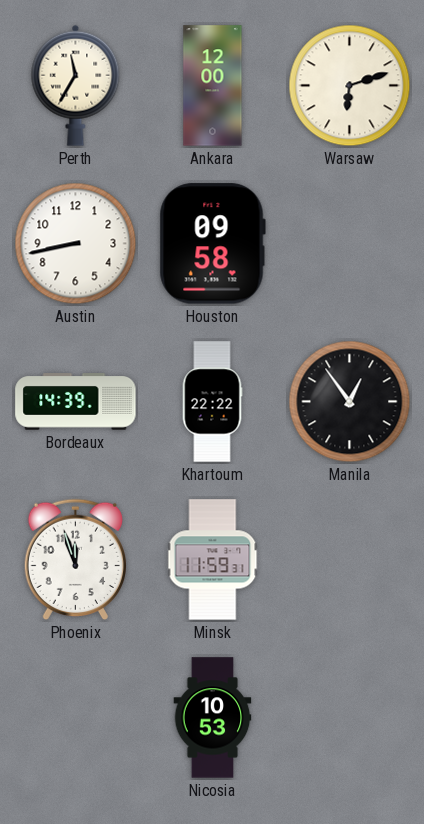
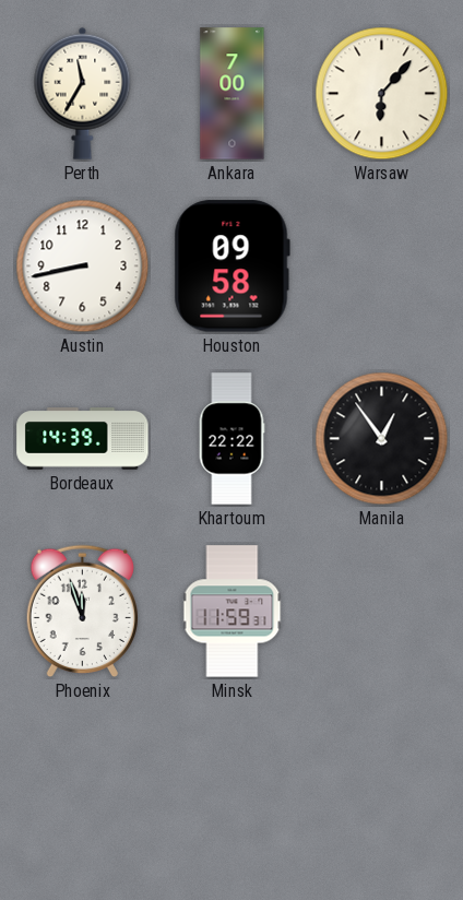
Ankara: 12:00 -> 7:00 (233, 94)
Warsaw: 6:12 -> 6:07 (382, 94)
Nicosia: 10:53 -> none (213, 718)
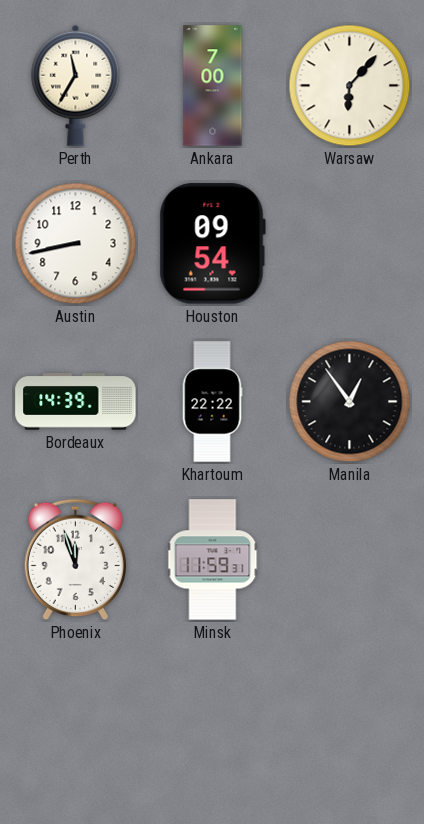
Houston: 09:58 -> 09:54 (212, 244)
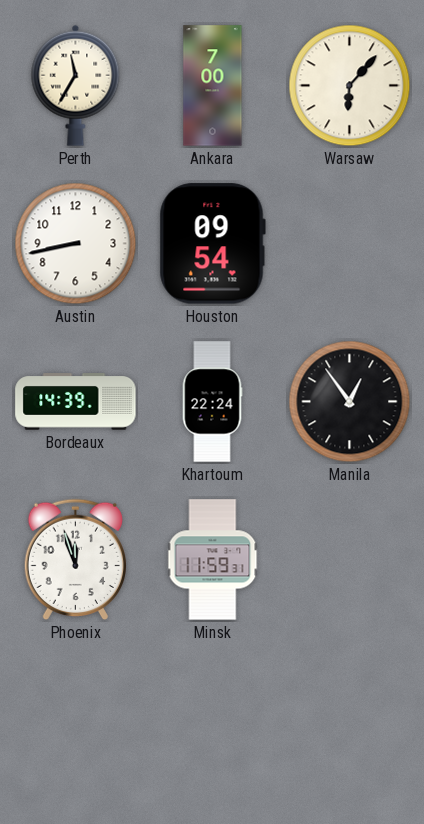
Khartoum: 22:22 -> 22:24 (212, 402)
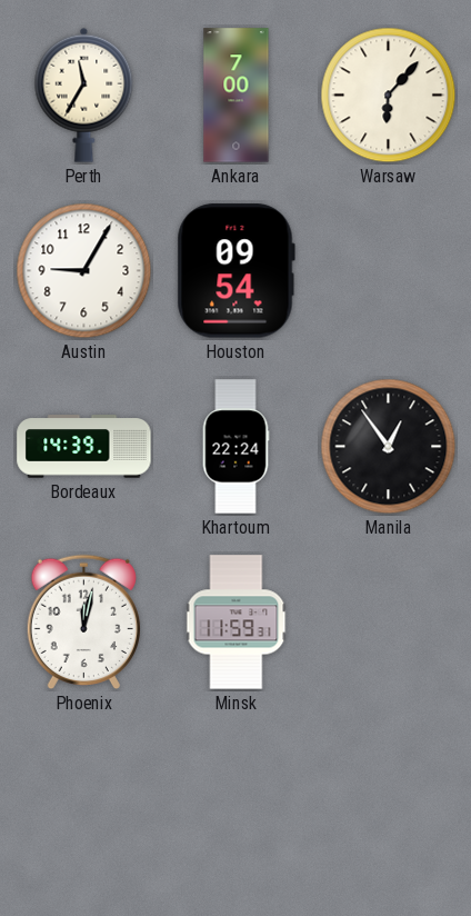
Austin: 8:43 -> 9:05 (84, 271)
Phoenix: 11:57 -> 12:02 (83, 623)
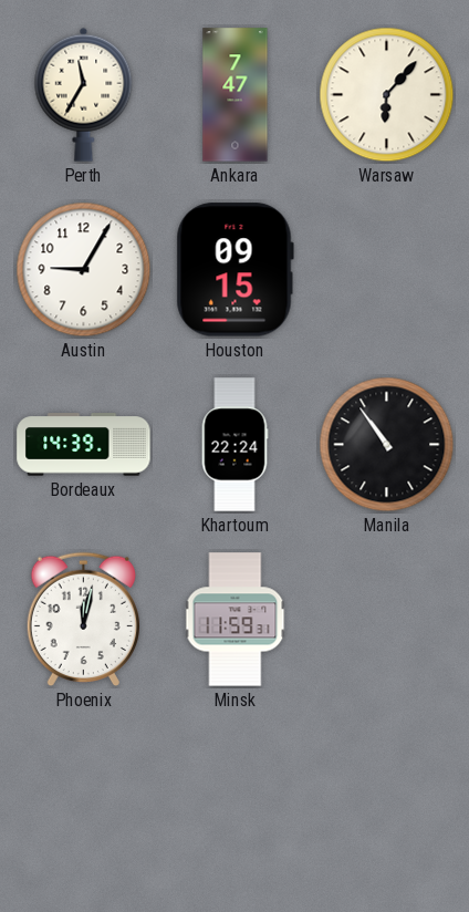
Ankara: 7:00 -> 7:47 (236, 95)
Houston: 09:54 -> 09:15 (234, 270)
Manila: 12:54 -> 10:54 (387, 445)
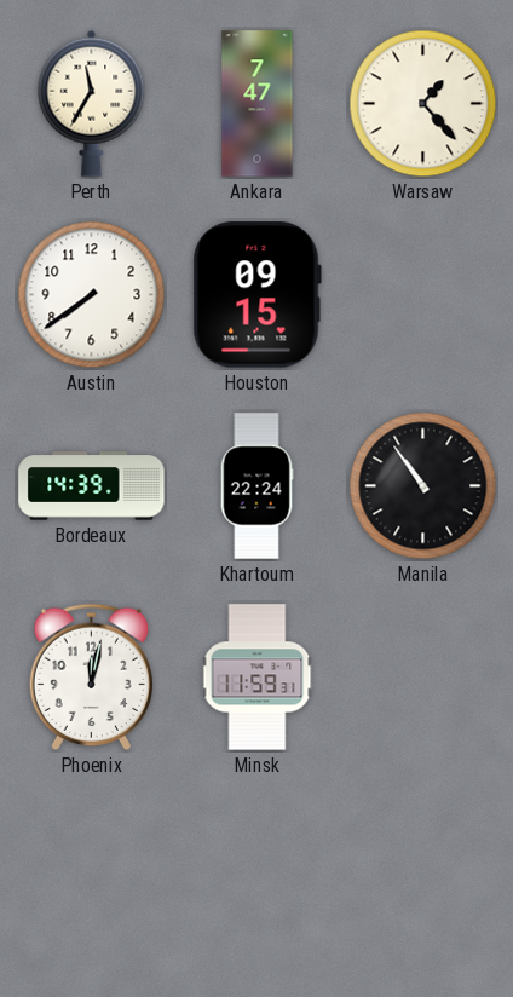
Warsaw: 6:07 -> 1:23 (423, 104)
Austin: 9:05 -> 7:39 (92, 295)
